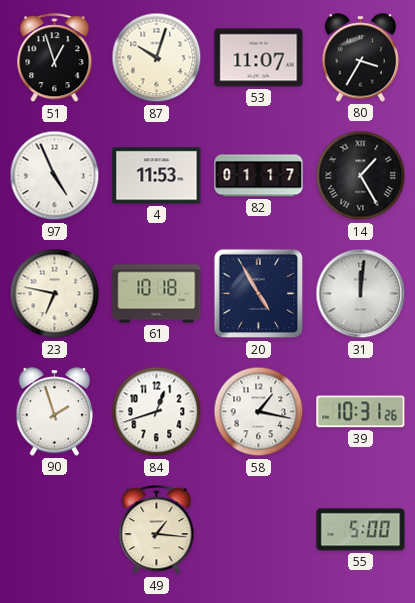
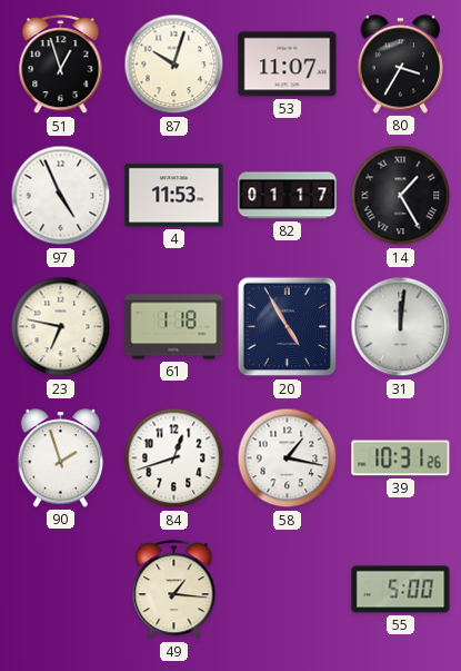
61: 10:18 -> 1:18 (174, 327)
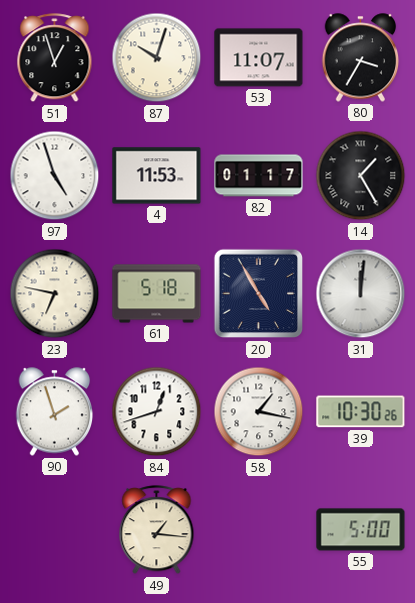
97: 4:56 -> 4:57 (55, 176)
61: 1:18 -> 5:18 (157, 294)
39: 10:31 -> 10:30 (361, 412)
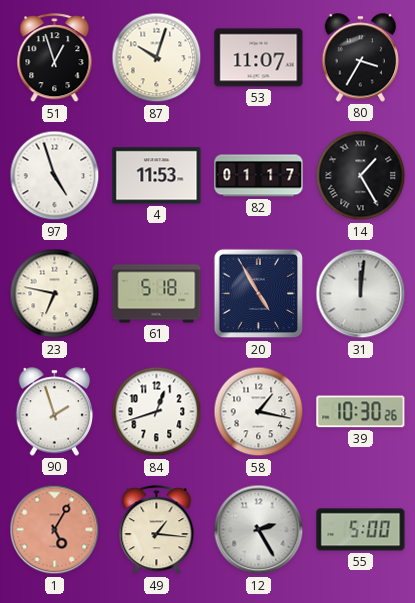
1: none -> 5:05 (55, 530)
12: none -> 2:25 (259, 530)
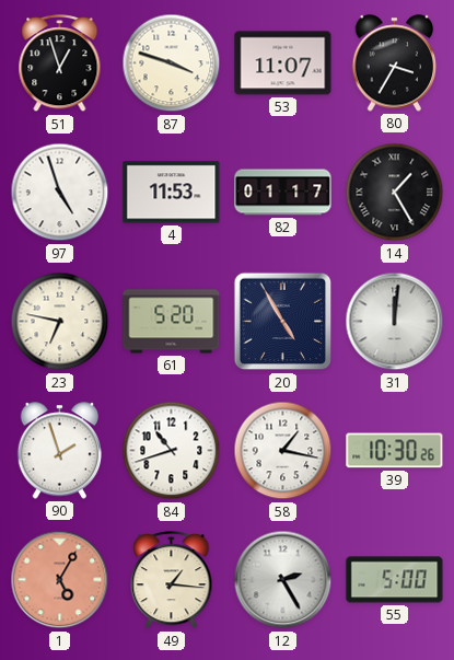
87: 10:03 -> 3:48 (172, 63)
61: 5:18 -> 5:20 (172, 322)
84: 12:42 -> 10:42 (172, 451)
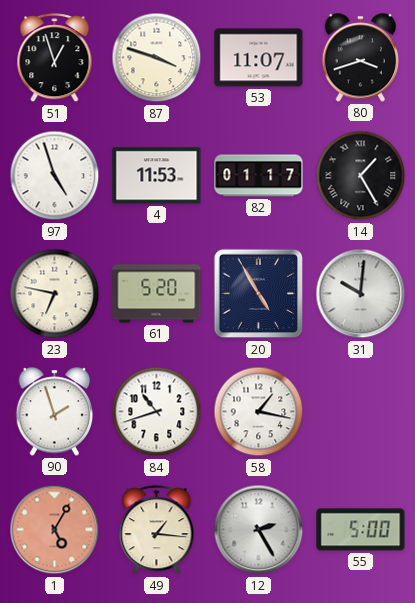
80: 3:35 -> 3:42 (361, 58)
31: 12:01 -> 10:01 (361, 294)
39: 10:30 -> none (395, 451)
